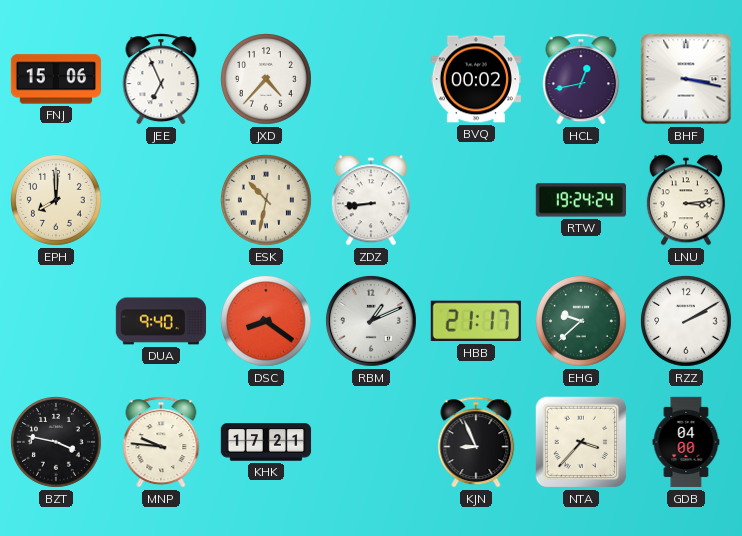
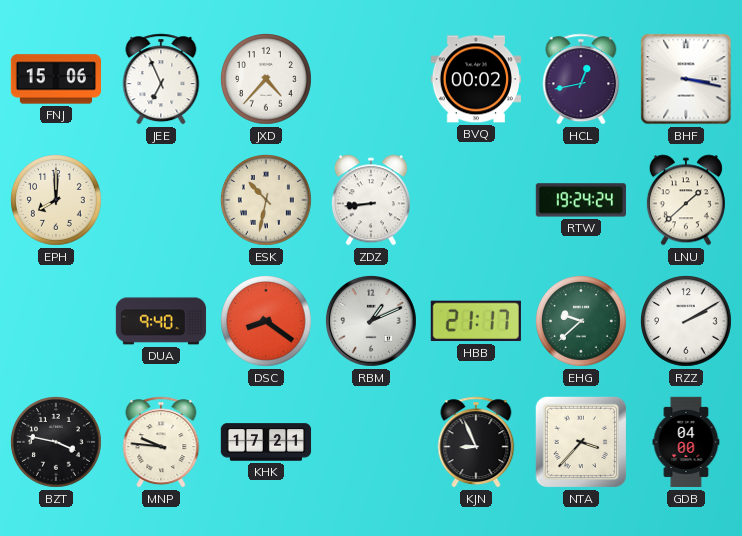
LNU: 3:14 -> 1:38 (686, 200)
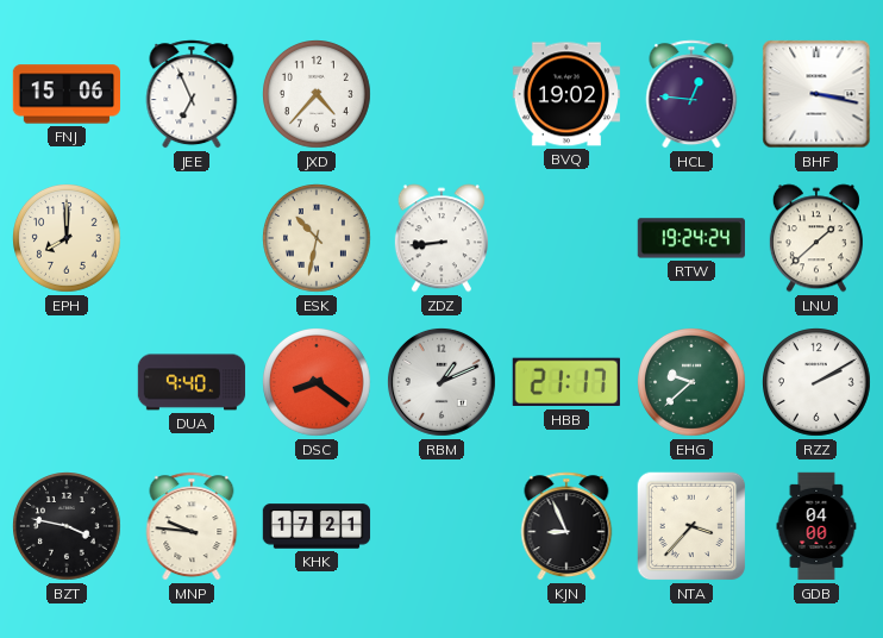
BVQ: 00:02 -> 19:02 (565, 94)
HCL: 12:43 -> 12:46 (691, 94)
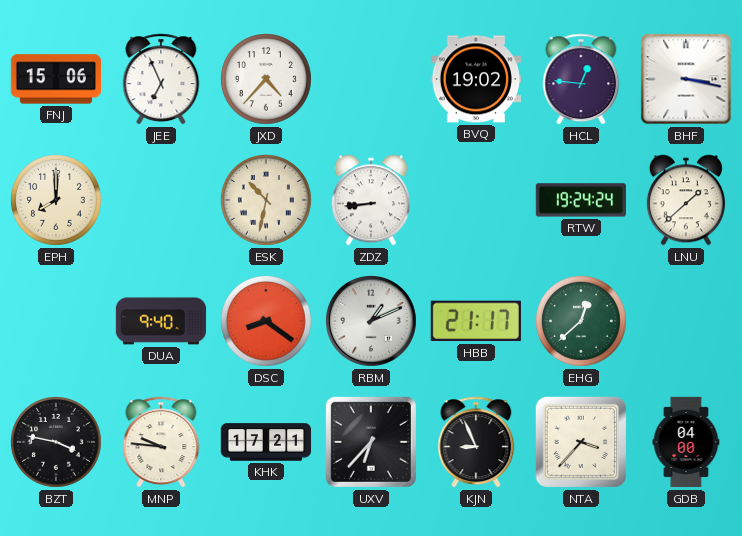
EHG: 9:38 -> 12:38 (582, 322)
RZZ: 2:10 -> none (818, 383)
UXV: none -> 6:37 (371, 442)
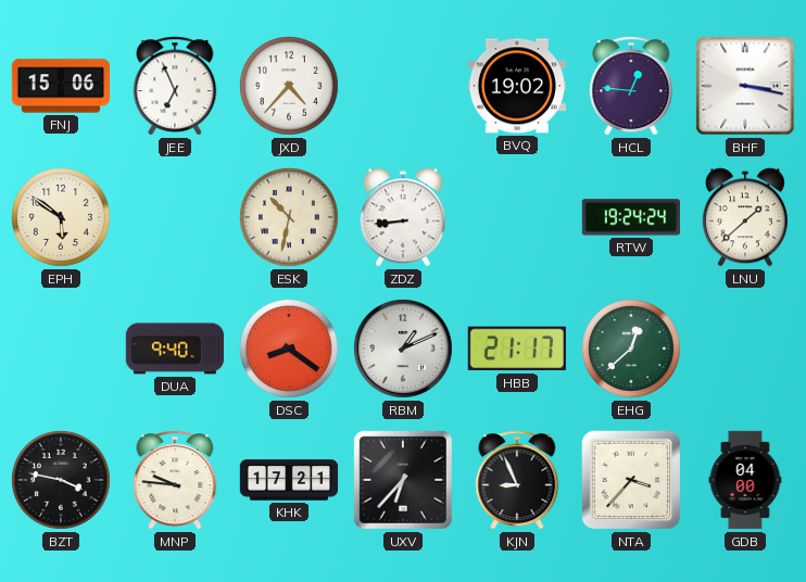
EPH: 8:00 -> 5:51 (62, 218)
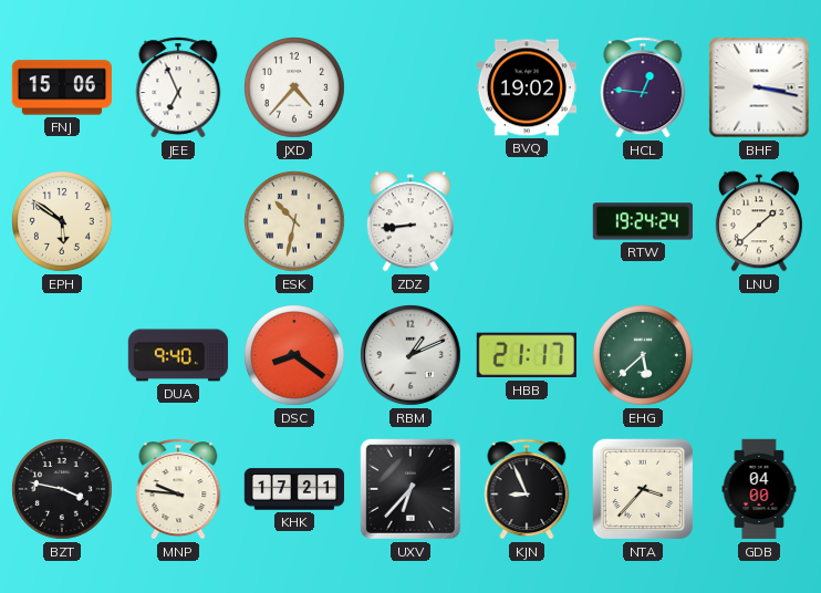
EHG: 12:38 -> 5:38 (644, 356)
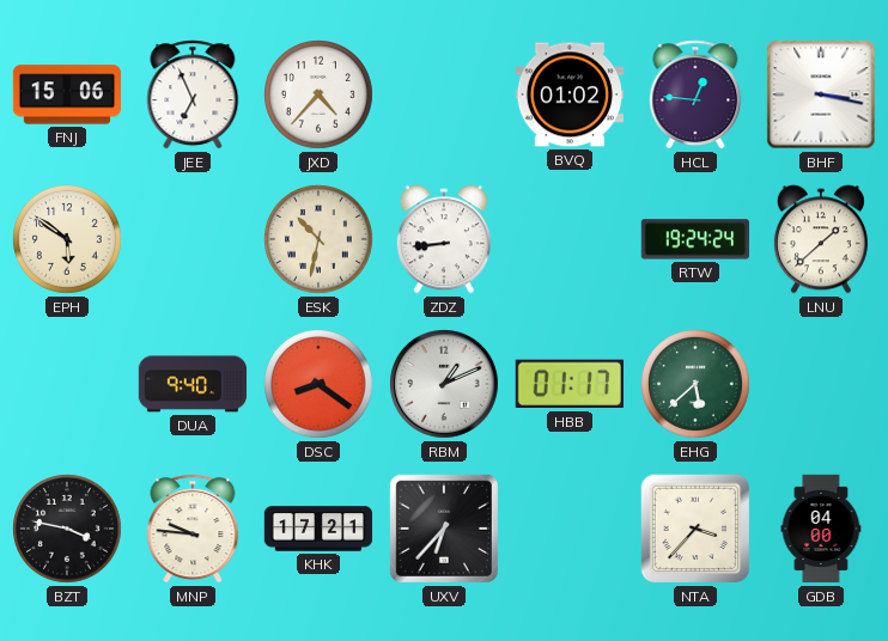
BVQ: 19:02 -> 01:02 (568, 94)
HBB: 21:17 -> 01:17 (570, 384)
KJN: 8:56 -> none (527, 489)
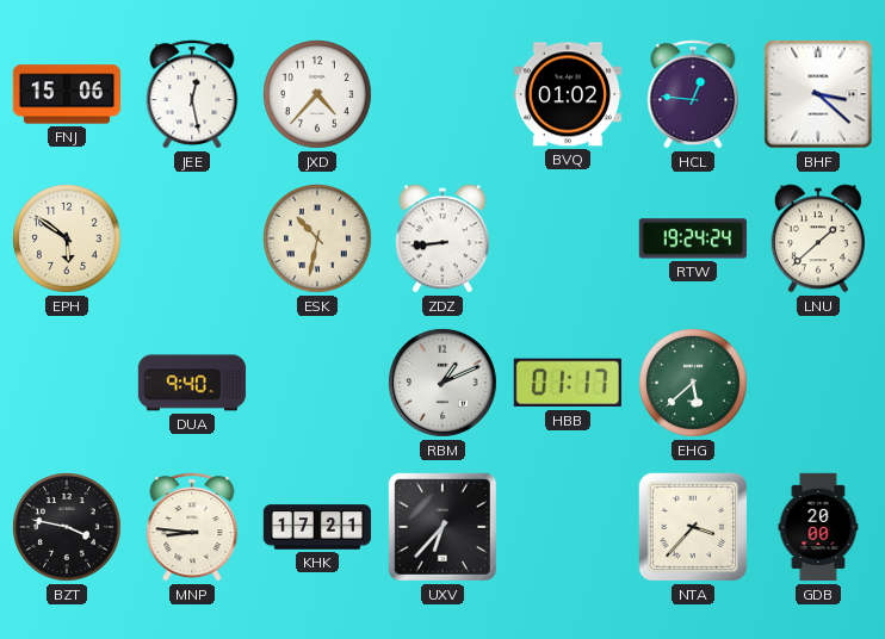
JEE: 6:56 -> 12:28 (192, 94)
BHF: 3:17 -> 3:22 (818, 94)
DSC: 8:21 -> none (320, 385)
MNP: 9:46 -> 8:46 (192, 527)
GDB: 04:00 -> 20:00 (818, 527)
